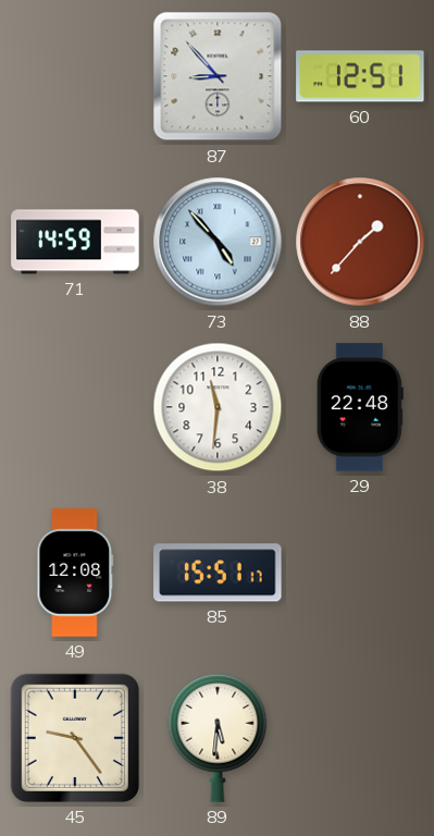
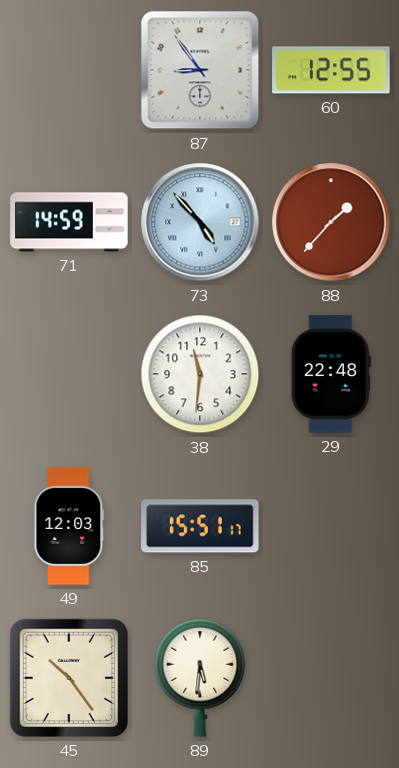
87: 8:53 -> 8:54 (200, 70)
60: 12:51 -> 12:55 (331, 70)
49: 12:08 -> 12:03 (69, 526)
45: 9:24 -> 10:24 (69, 678)
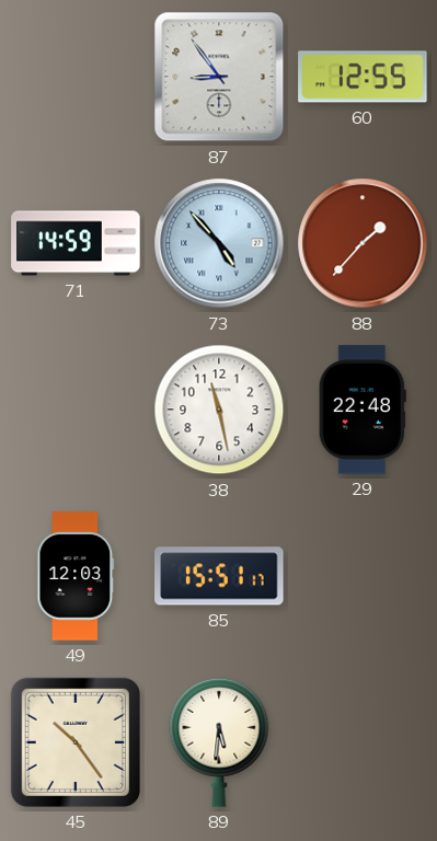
38: 11:31 -> 11:28 (219, 410)
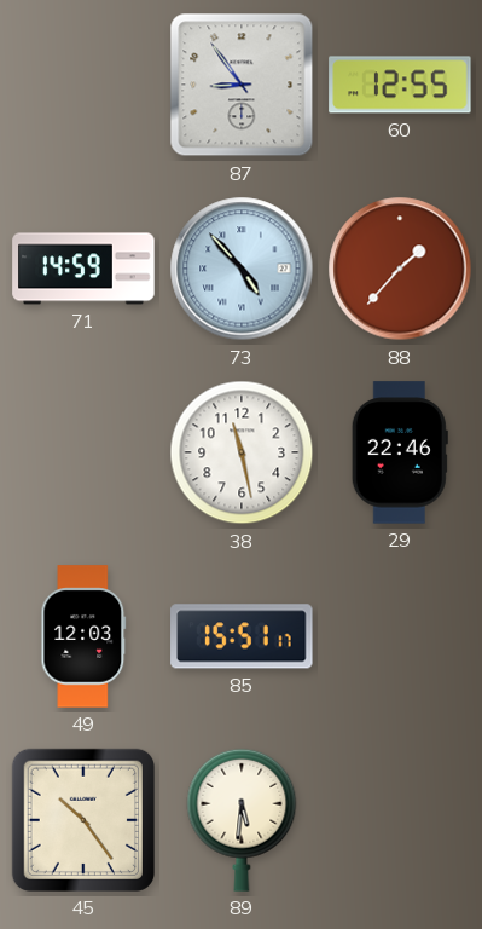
29: 22:48 -> 22:46 (400, 452)
